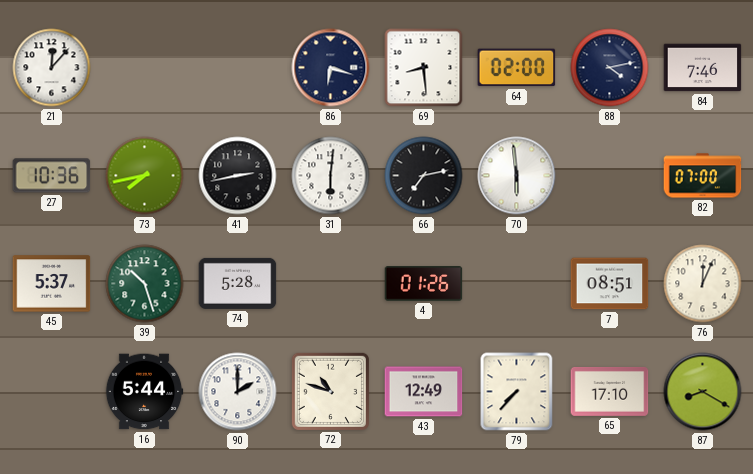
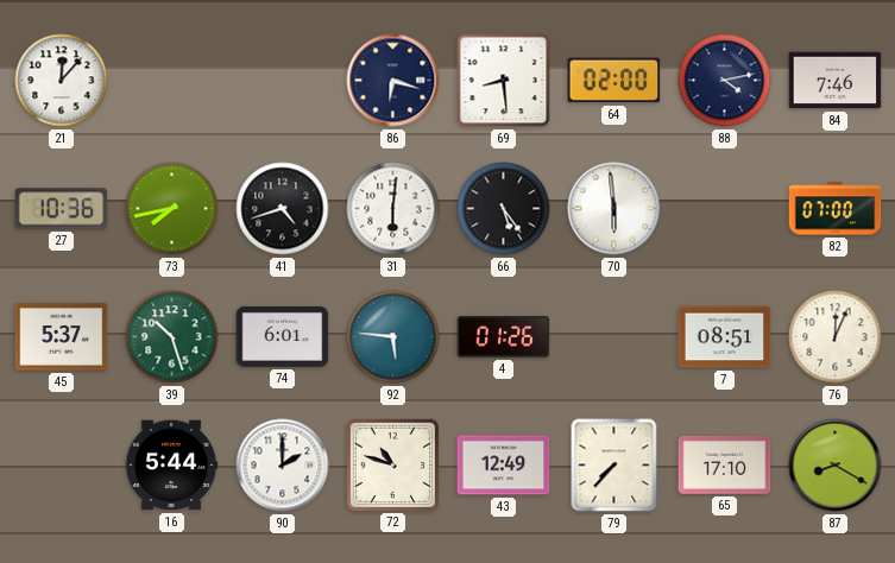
41: 2:43 -> 4:42 (283, 209)
66: 7:13 -> 5:24 (504, 209)
74: 5:28 -> 6:01 (283, 336)
92: none -> 5:46 (393, 337)
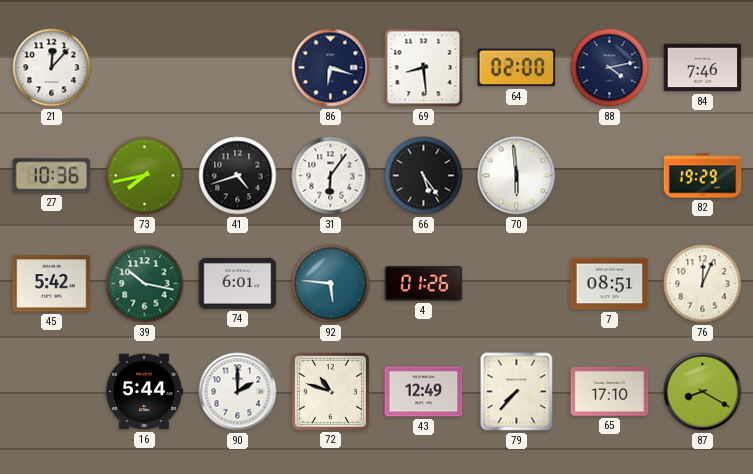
31: 6:01 -> 6:06 (331, 176)
82: 07:00 -> 19:29 (703, 176)
45: 5:37 -> 5:42 (52, 284)
39: 10:27 -> 10:17 (145, 284)
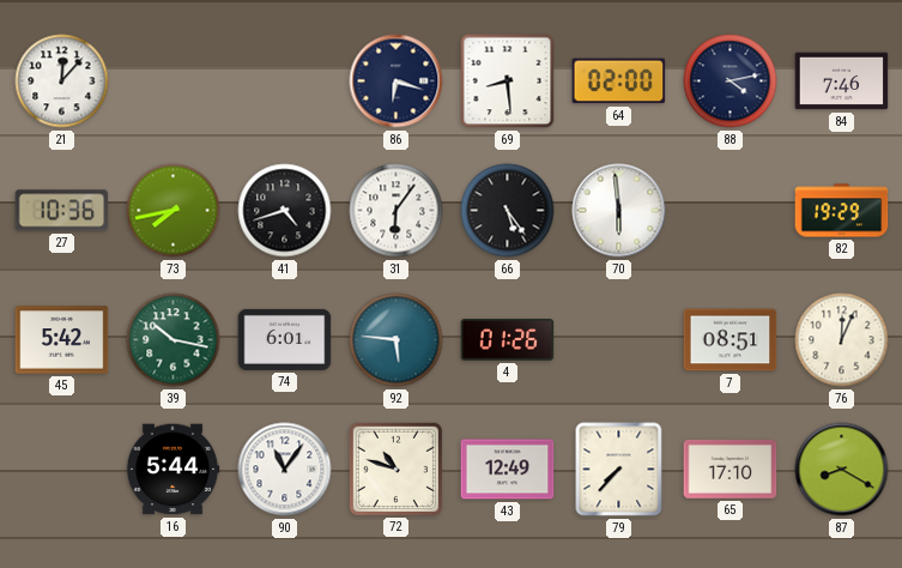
90: 2:00 -> 11:06 (285, 470)
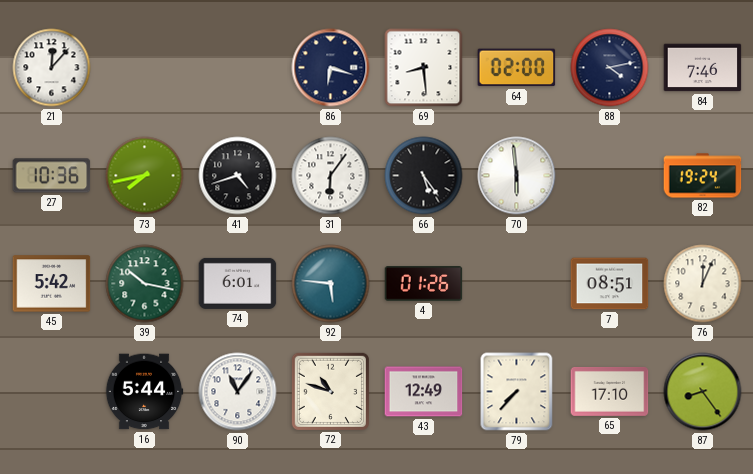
82: 19:29 -> 19:24 (703, 176)
87: 8:20 -> 8:24 (703, 392)
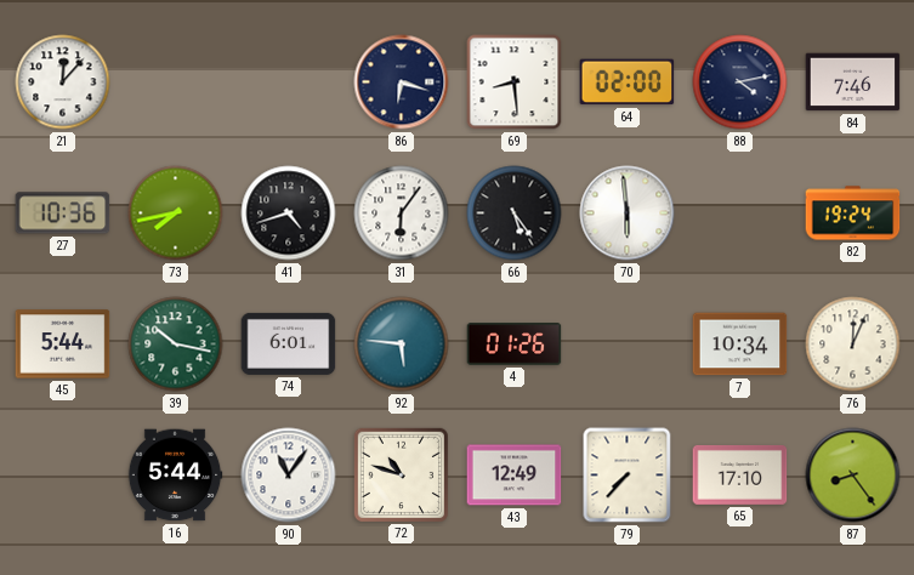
45: 5:42 -> 5:44 (63, 345)
7: 08:51 -> 10:34 (740, 345)
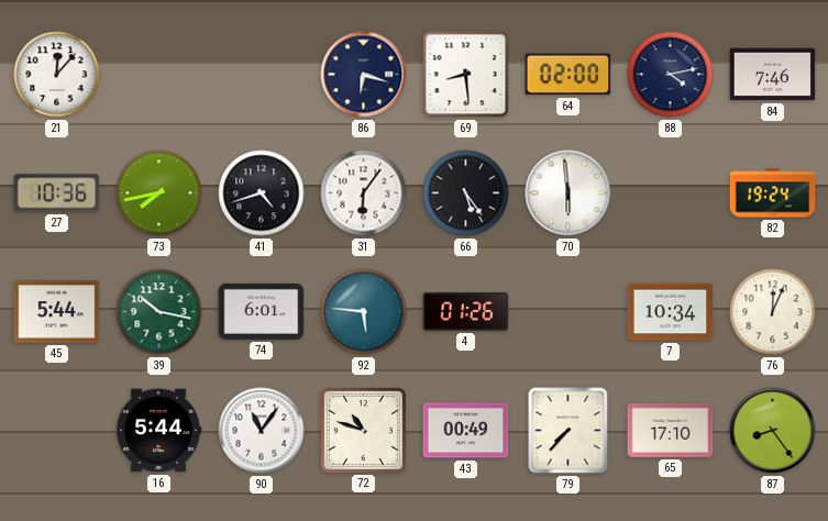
43: 12:49 -> 00:49 (466, 431)
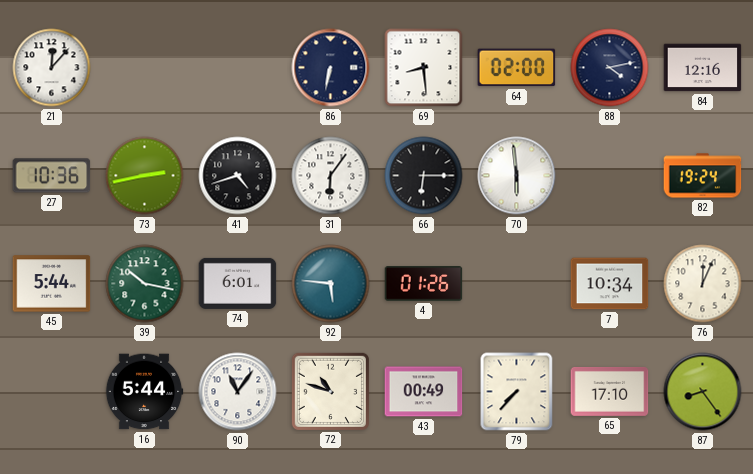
86: 6:18 -> 6:32 (331, 68)
84: 7:46 -> 12:16 (703, 68)
73: 7:43 -> 2:43 (145, 176)
66: 5:24 -> 6:15 (424, 176)
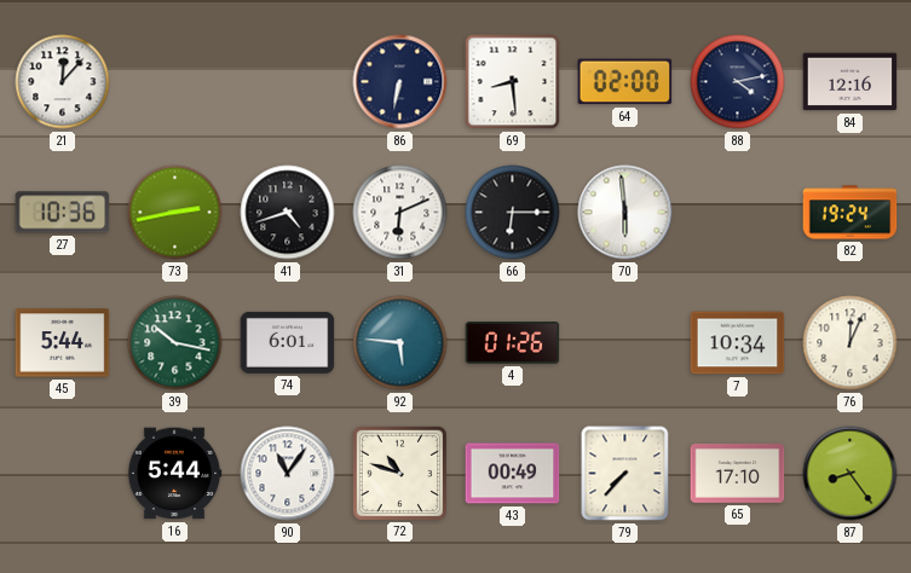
31: 6:06 -> 6:11 (400, 213)
